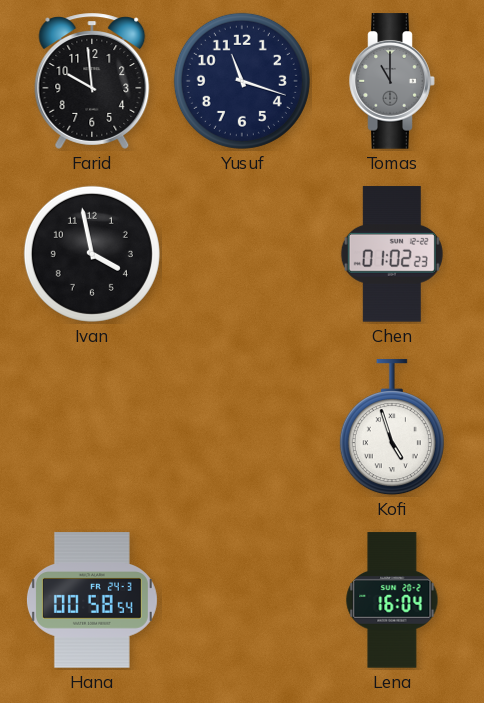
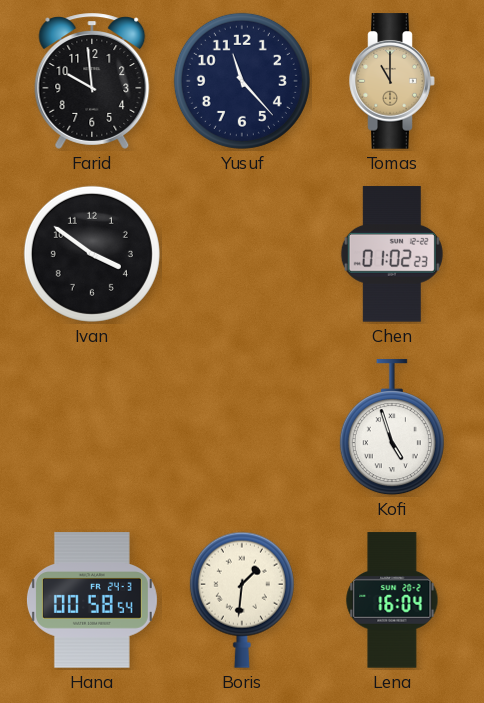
Yusuf: 11:18 -> 11:23 (242, 81)
Tomas dial: grey -> champagne (392, 81)
Ivan: 3:58 -> 3:51 (92, 254)
Boris: none -> 1:31 (242, 600)
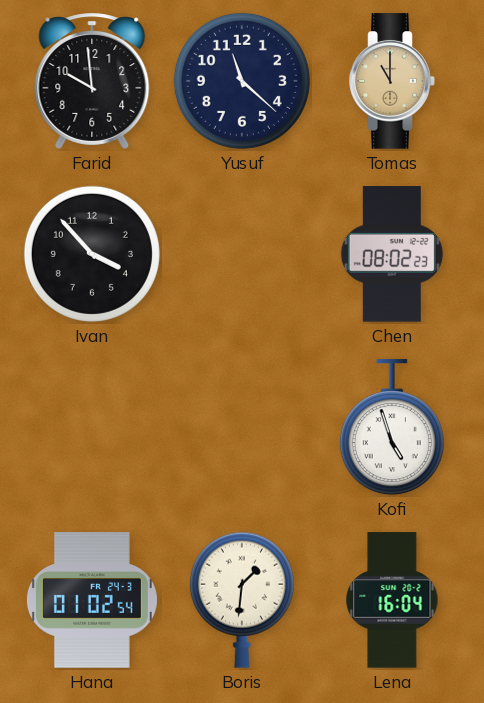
Yusuf: 11:23 -> 11:22 (242, 81)
Ivan: 3:51 -> 3:53 (92, 254)
Chen: 01:02 -> 08:02 (392, 254)
Hana: 00:58 -> 01:02 (92, 600)
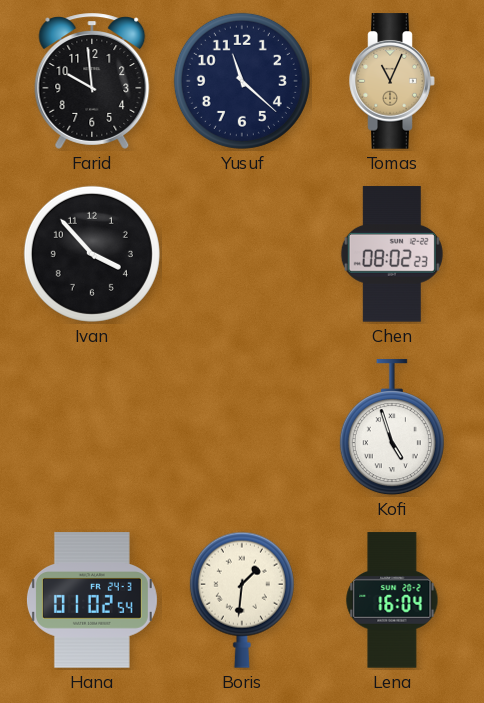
Tomas: 11:00 -> 11:04 (392, 81)
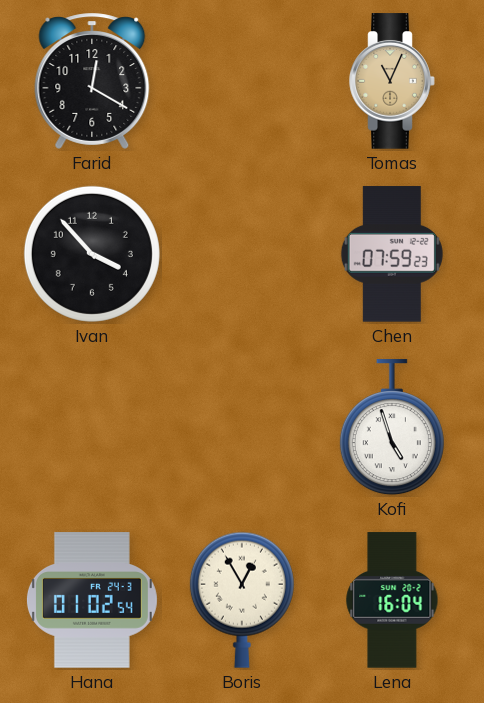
Farid: 9:59 -> 12:20 (92, 81)
Yusuf: 11:22 -> none (242, 81)
Chen: 08:02 -> 07:59 (392, 254)
Boris: 1:31 -> 12:55 (242, 600)
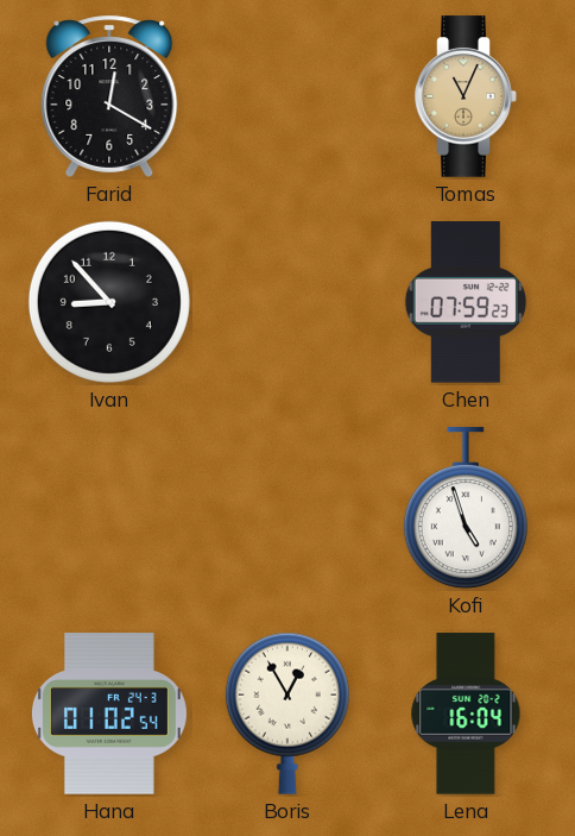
Ivan: 3:53 -> 8:53 (109, 302)
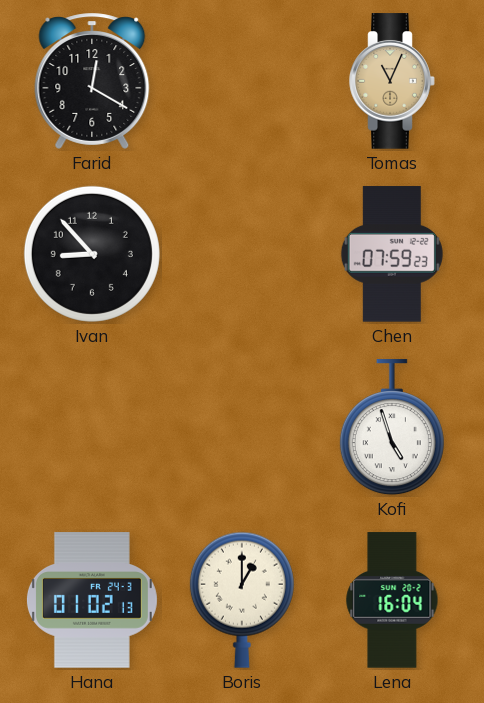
Hana: 01:02:54 -> 01:02:13 (92, 600)
Boris: 12:55 -> 1:00 (242, 600)
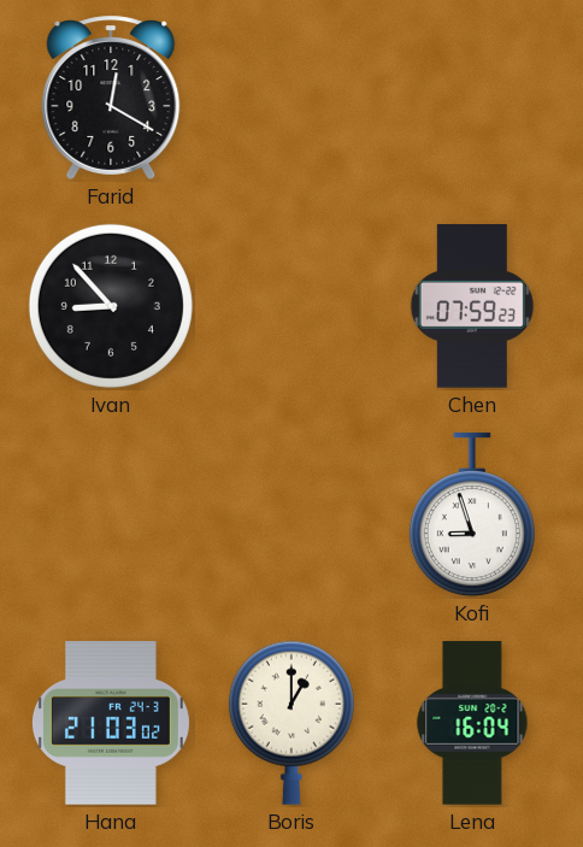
Tomas: 11:04 -> none (392, 81)
Kofi: 4:57 -> 8:57 (472, 516)
Hana: 01:02 -> 21:03 (111, 723)
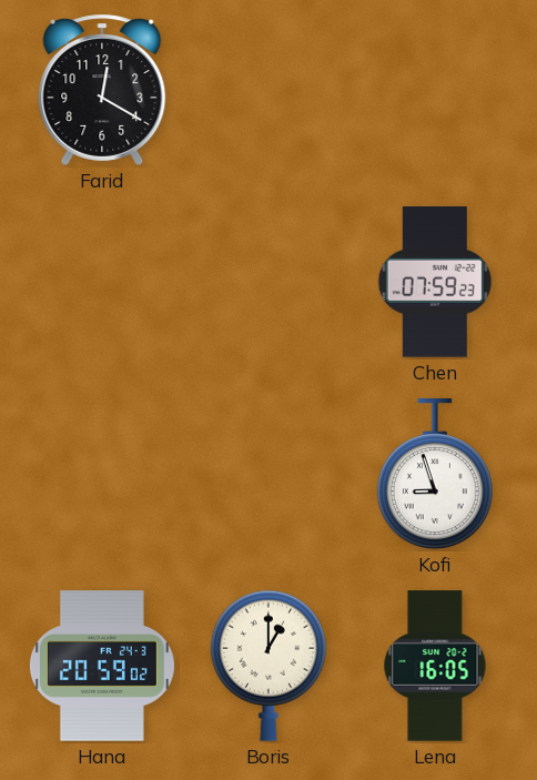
Ivan: 8:53 -> none (111, 306)
Hana: 21:03 -> 20:59 (102, 666)
Lena: 16:04 -> 16:05 (435, 666)
